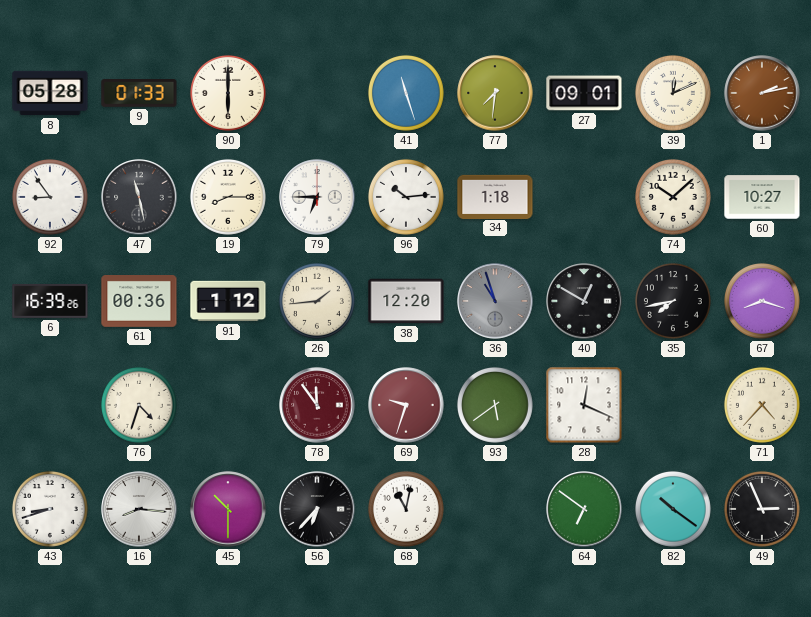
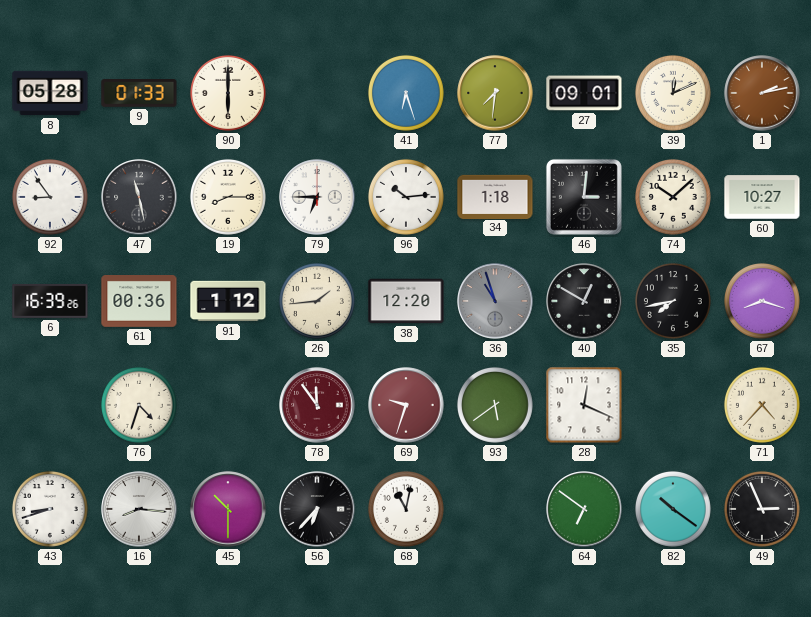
41: 11:27 -> 6:27 (406, 93)
46: none -> 3:01 (584, 197)
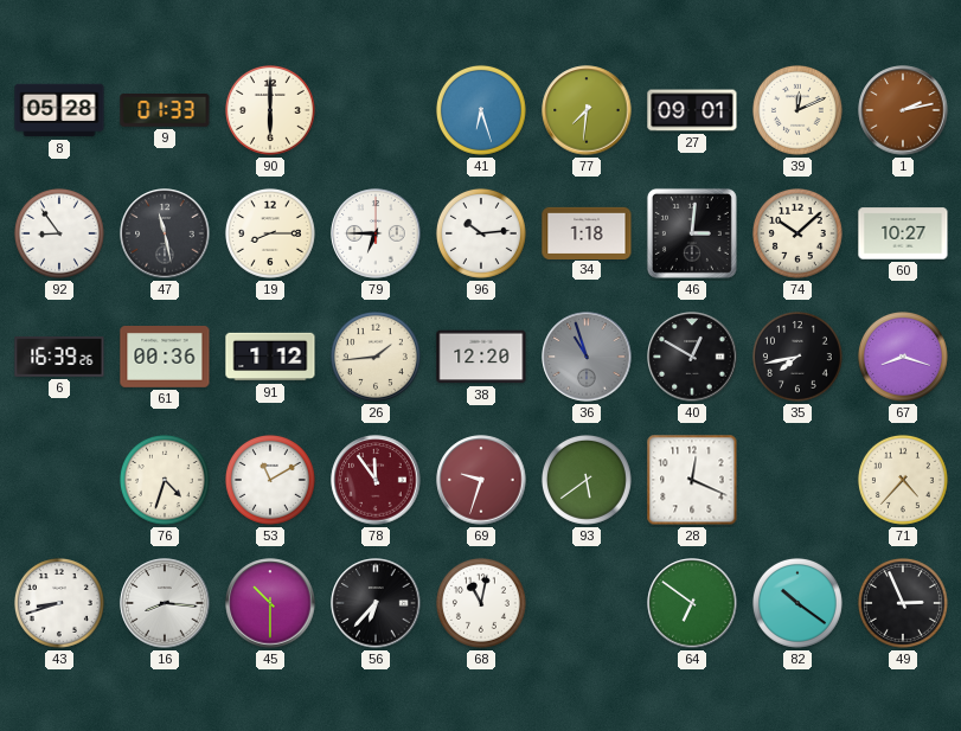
53: none -> 11:10 (270, 480)
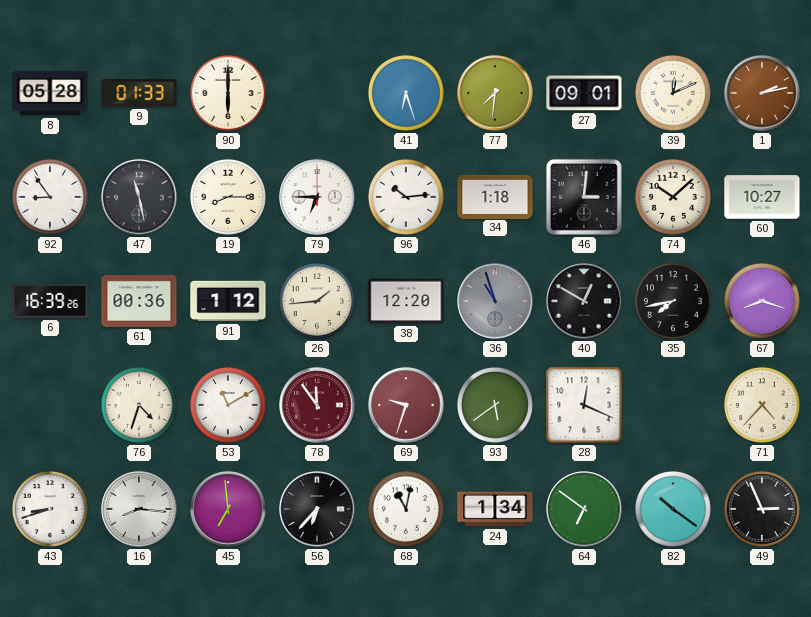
45: 10:30 -> 6:59 (228, 509)
24: none -> 1:34 (495, 509)
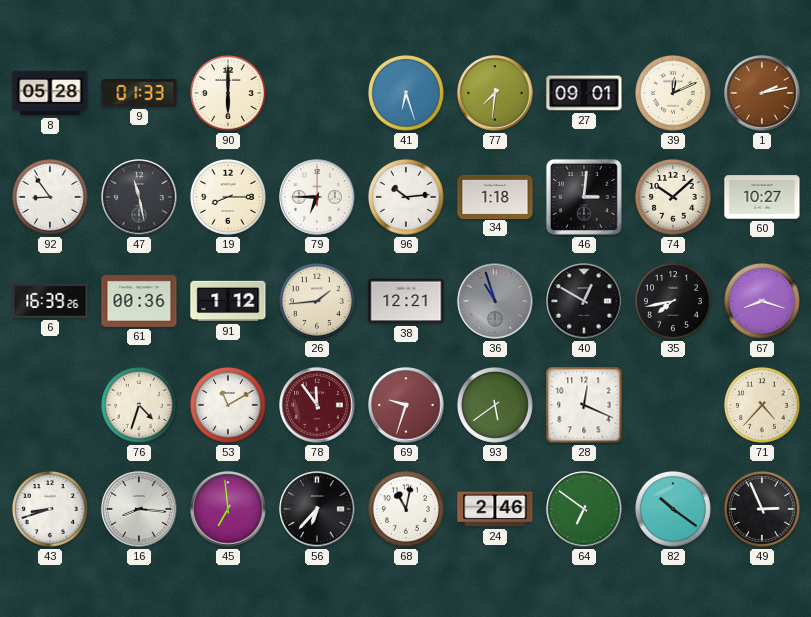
38: 12:20 -> 12:21 (406, 301)
24: 1:34 -> 2:46 (495, 509)
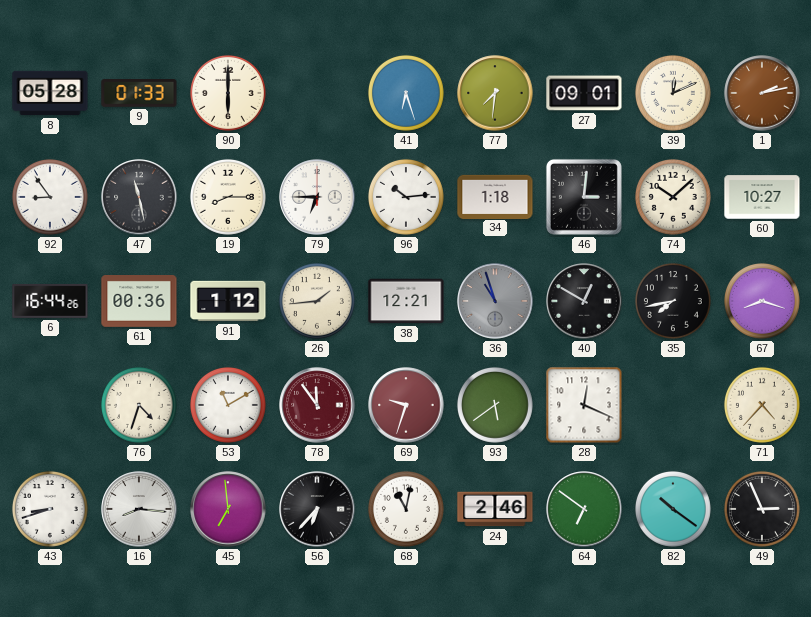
6: 16:39 -> 16:44 (50, 301)
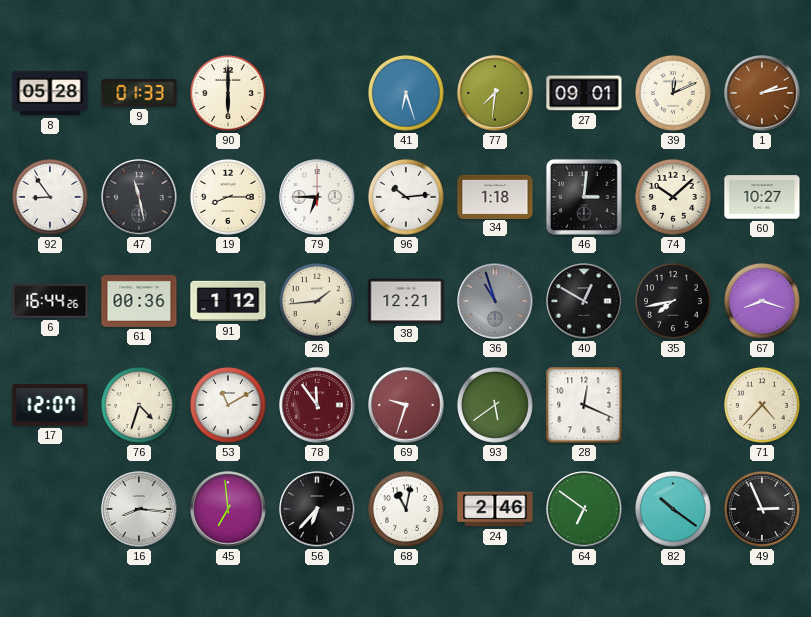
17: none -> 12:07 (50, 405)
43: 8:42 -> none (50, 509)
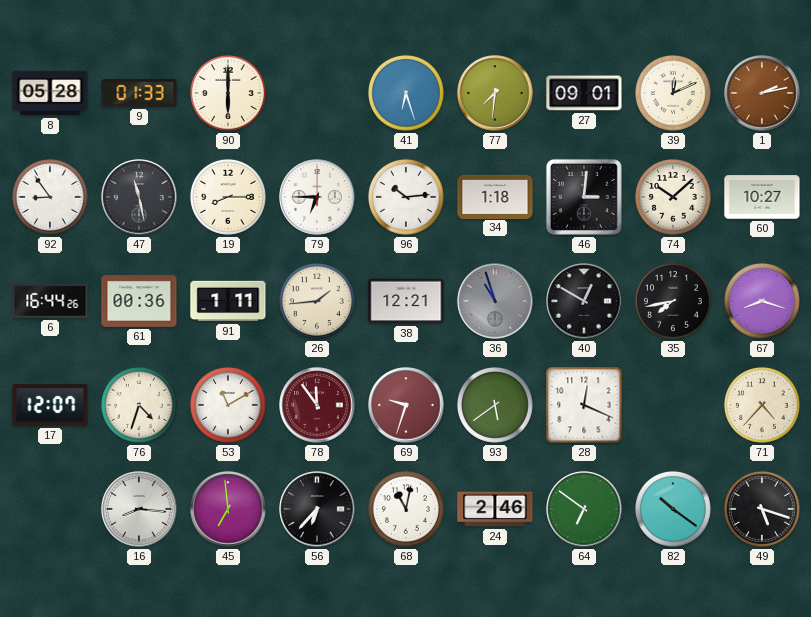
91: 1:12 -> 1:11 (228, 301)
49: 2:56 -> 5:18 (762, 509)
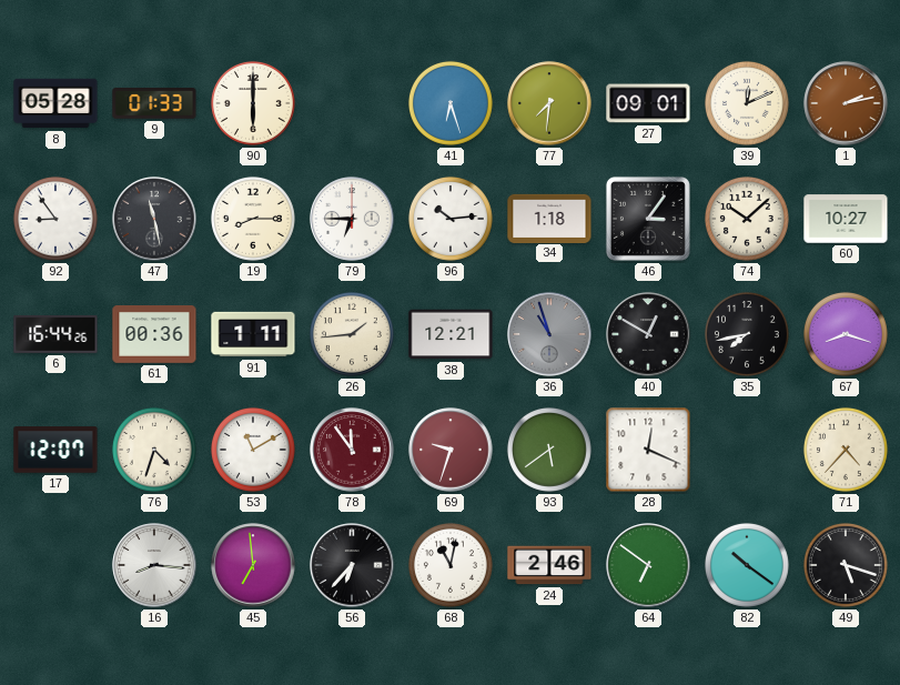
46: 3:01 -> 3:06 (648, 219)
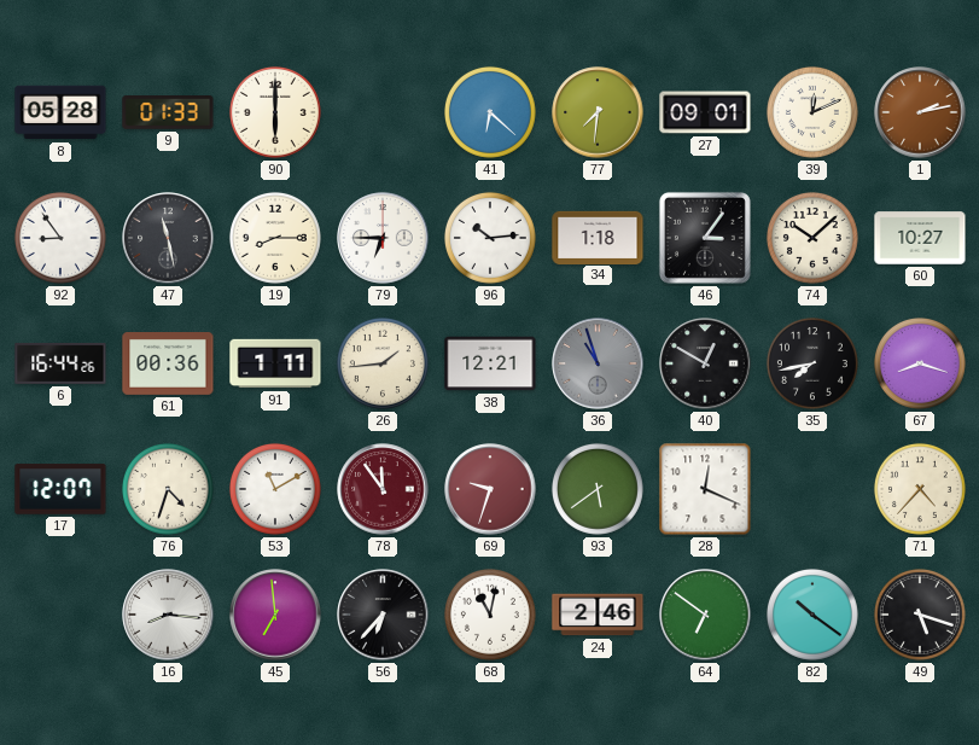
41: 6:27 -> 6:22 (490, 112)
